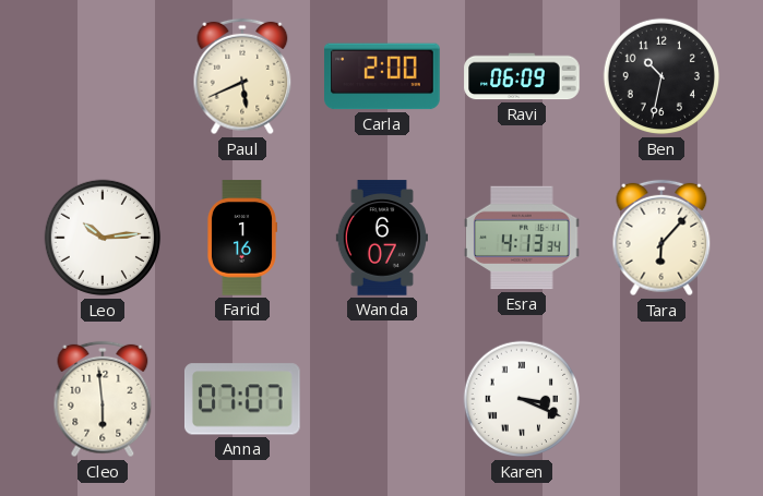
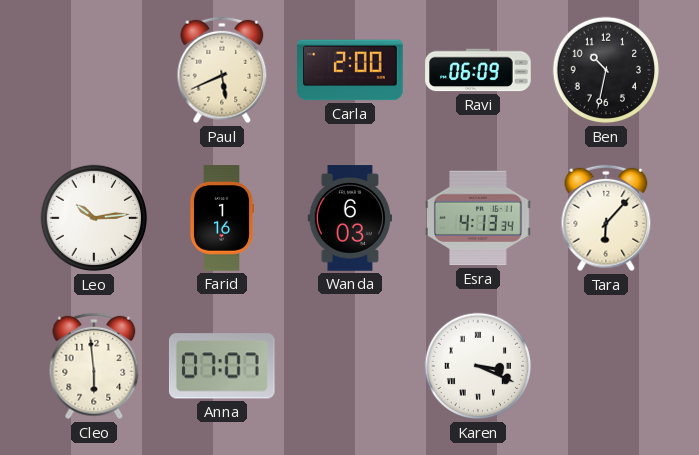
Wanda: 6:07 -> 6:03 (350, 218)
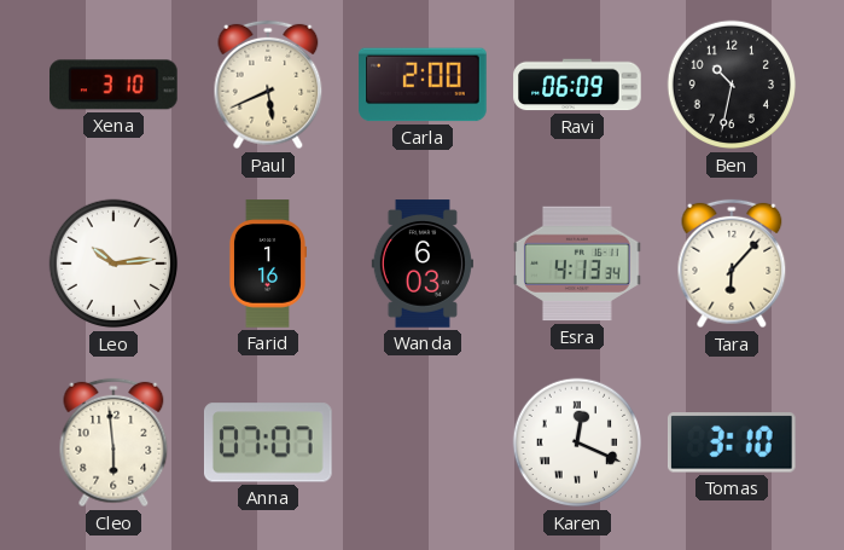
Xena: none -> 3:10 (115, 85)
Karen: 3:19 -> 12:19 (577, 442)
Tomas: none -> 3:10 (732, 442)
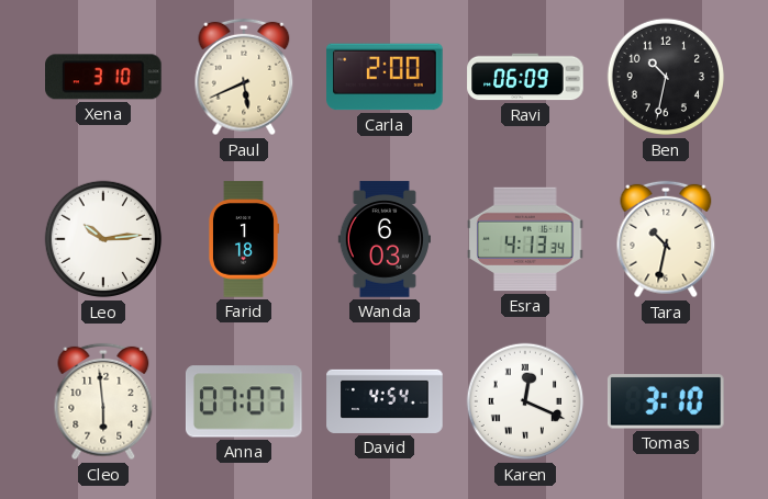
Farid: 1:16 -> 1:18 (243, 239)
Tara: 6:07 -> 10:32 (666, 239)
David: none -> 4:54 (385, 401)
